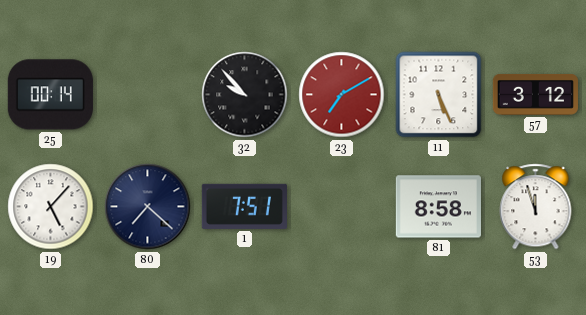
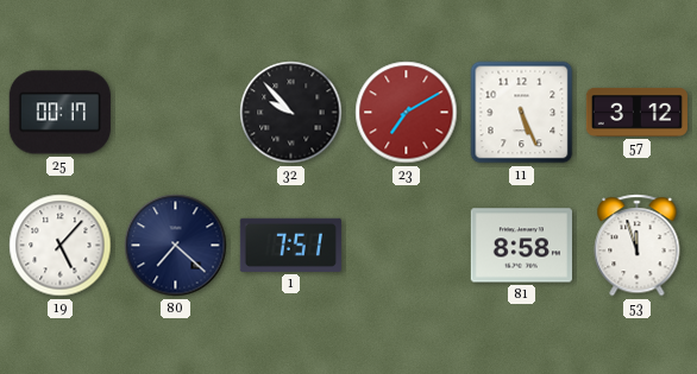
25: 00:14 -> 00:17 (59, 113)
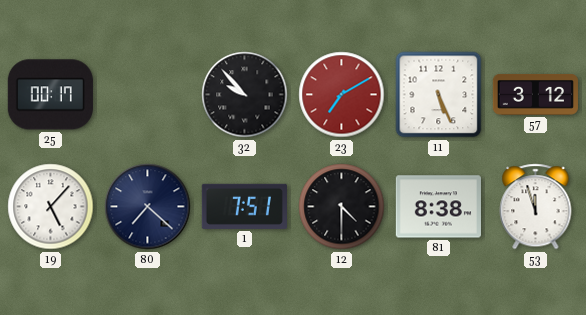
12: none -> 4:30 (342, 207)
81: 8:58 -> 8:38 (438, 207)
